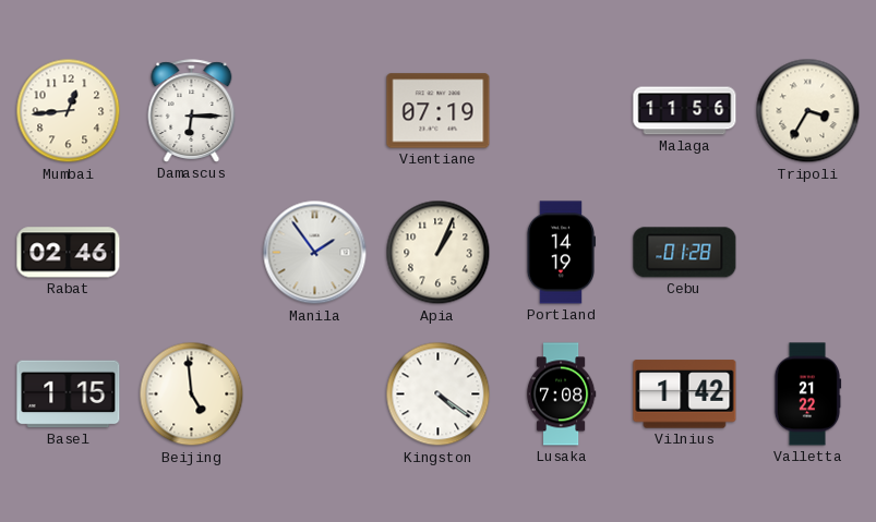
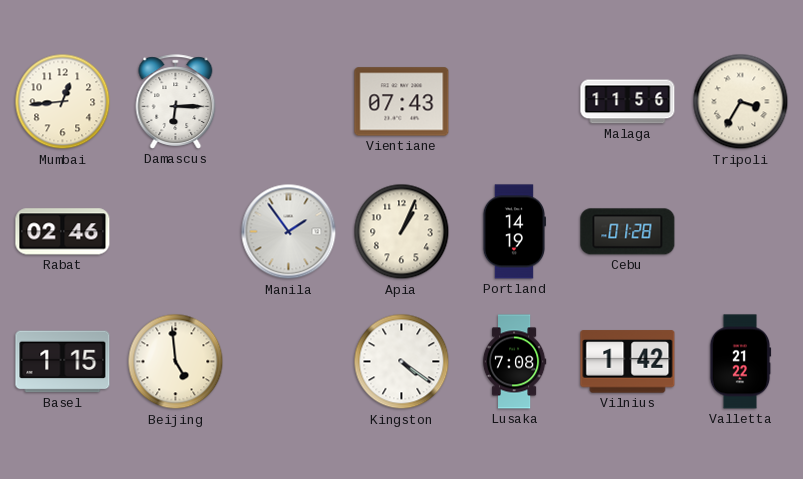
Vientiane: 07:19 -> 07:43 (402, 102)
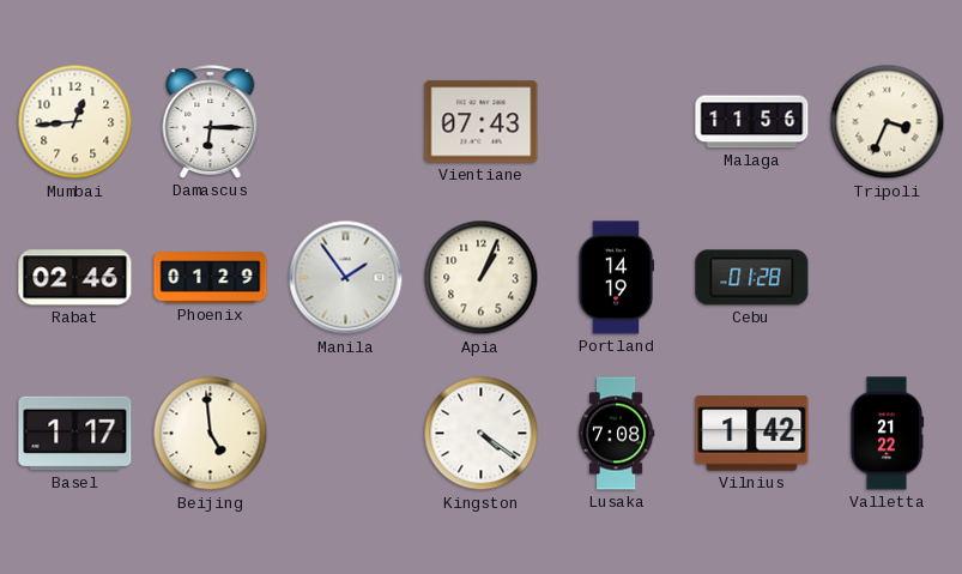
Tripoli: 3:35 -> 3:34 (888, 122)
Phoenix: none -> 01:29 (211, 278)
Basel: 1:15 -> 1:17 (75, 434)
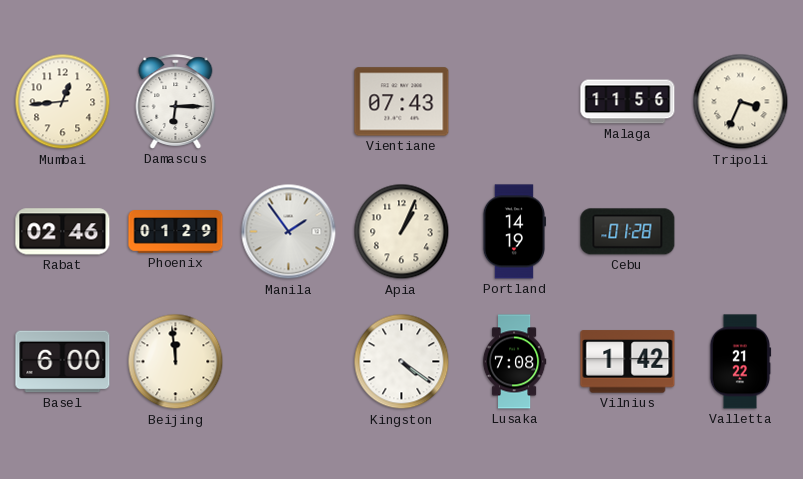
Basel: 1:17 -> 6:00 (63, 362)
Beijing: 4:59 -> 11:59 (176, 362)
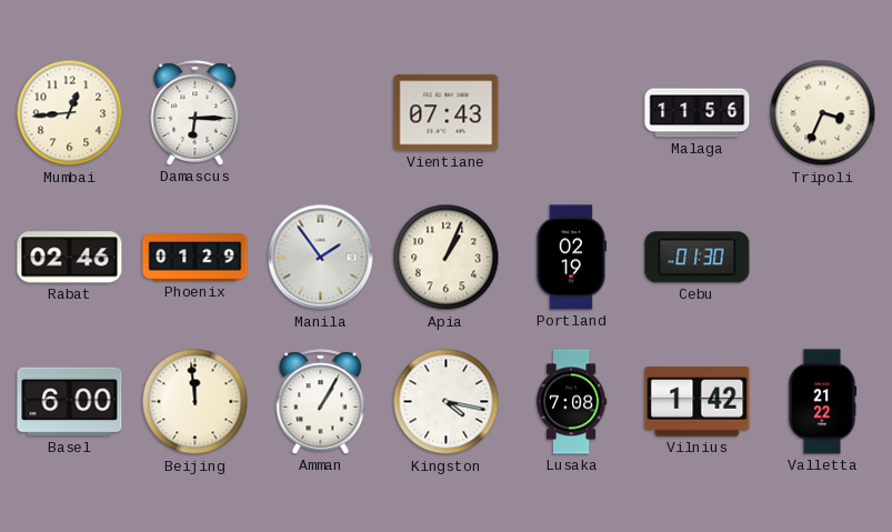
Portland: 14:19 -> 02:19 (570, 258)
Cebu: 01:28 -> 01:30 (698, 258)
Amman: none -> 1:05 (321, 402)
Kingston: 4:21 -> 4:17 (447, 402)
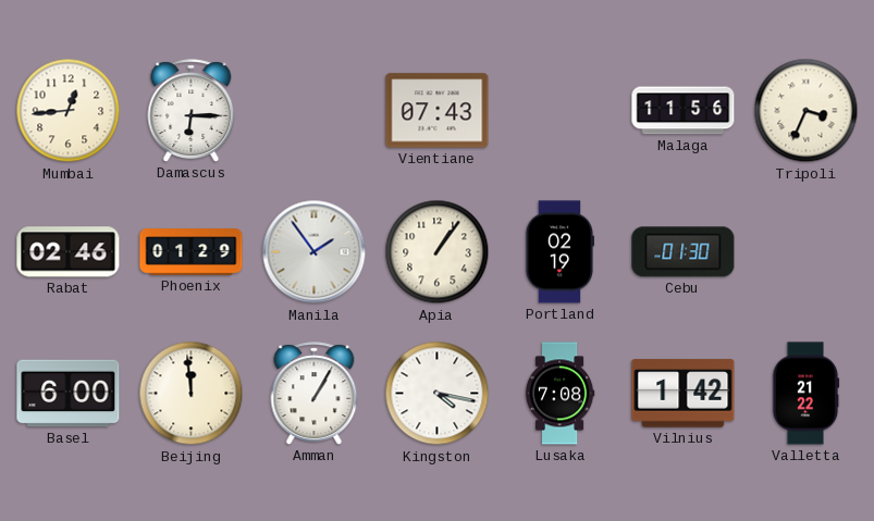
Apia: 1:04 -> 1:06 (438, 252)
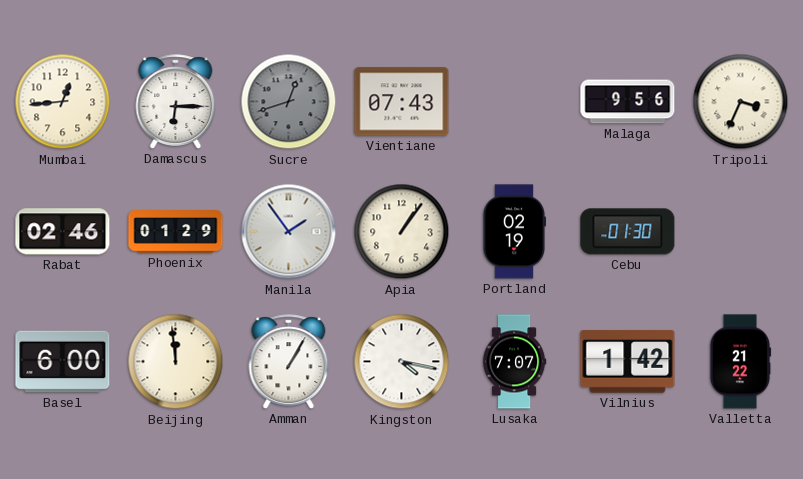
Sucre: none -> 12:42 (289, 102)
Malaga: 11:56 -> 9:56 (628, 102)
Lusaka: 7:08 -> 7:07 (514, 362)
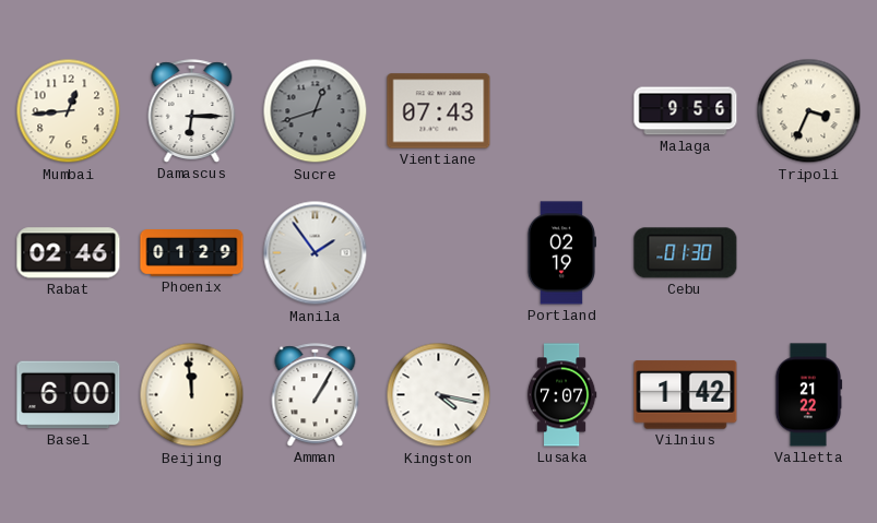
Apia: 1:06 -> none (402, 232)
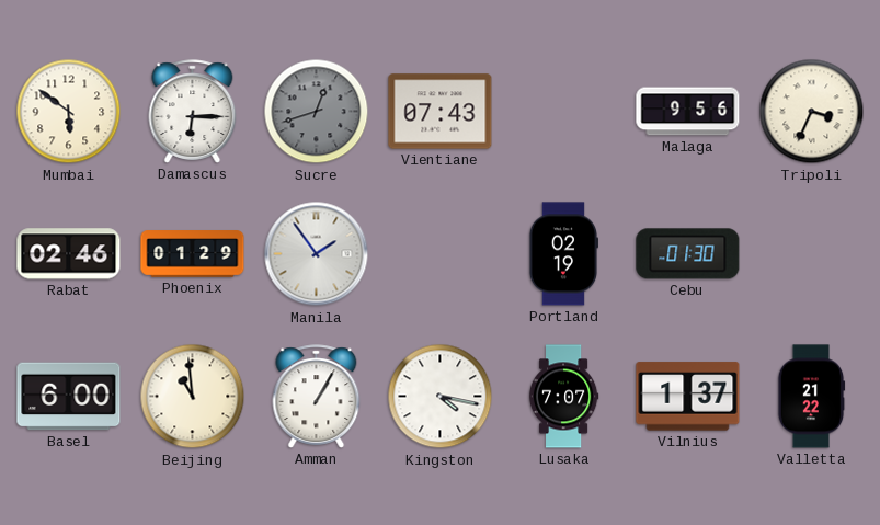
Mumbai: 12:44 -> 5:51 (69, 112)
Beijing: 11:59 -> 10:59 (193, 397)
Vilnius: 1:42 -> 1:37 (688, 397)
